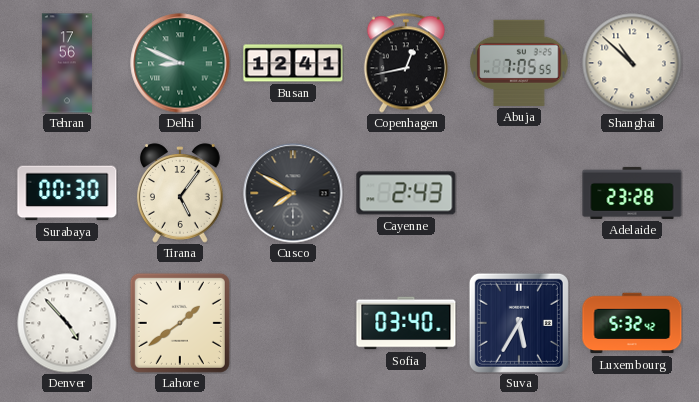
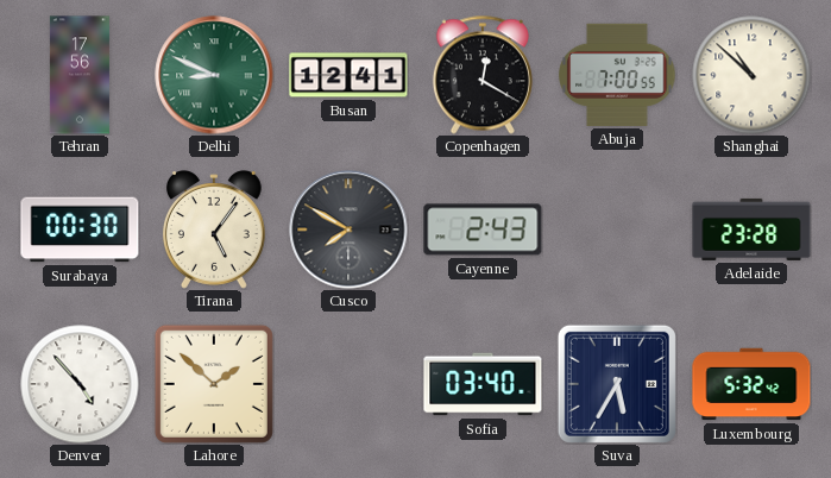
Copenhagen: 12:43 -> 12:20 (483, 75)
Abuja: 7:05 -> 7:00 (617, 75)
Lahore: 1:39 -> 1:52 (214, 384)
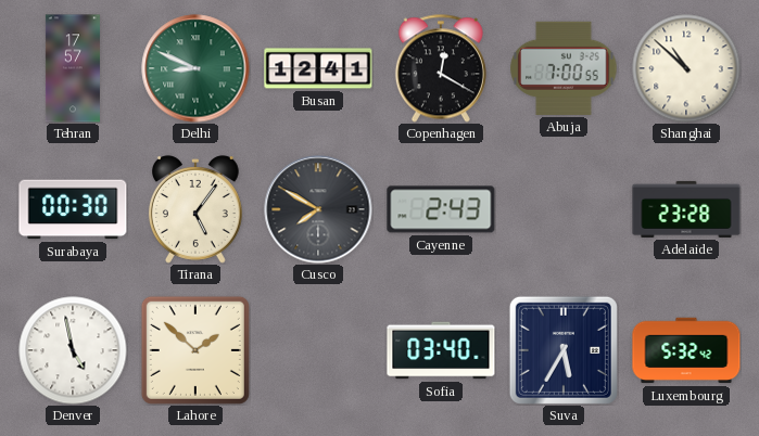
Tehran: 17:56 -> 17:57 (73, 68)
Denver: 4:53 -> 4:58 (73, 350)
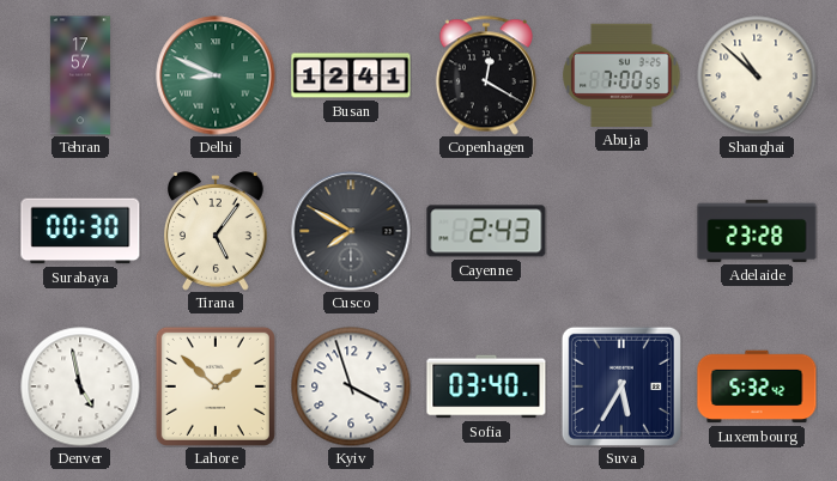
Kyiv: none -> 3:57 (351, 386)
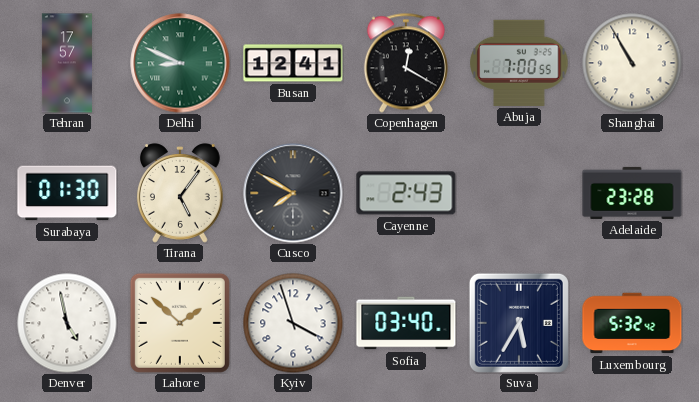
Shanghai: 10:52 -> 10:55 (632, 63)
Surabaya: 00:30 -> 01:30 (67, 193)
